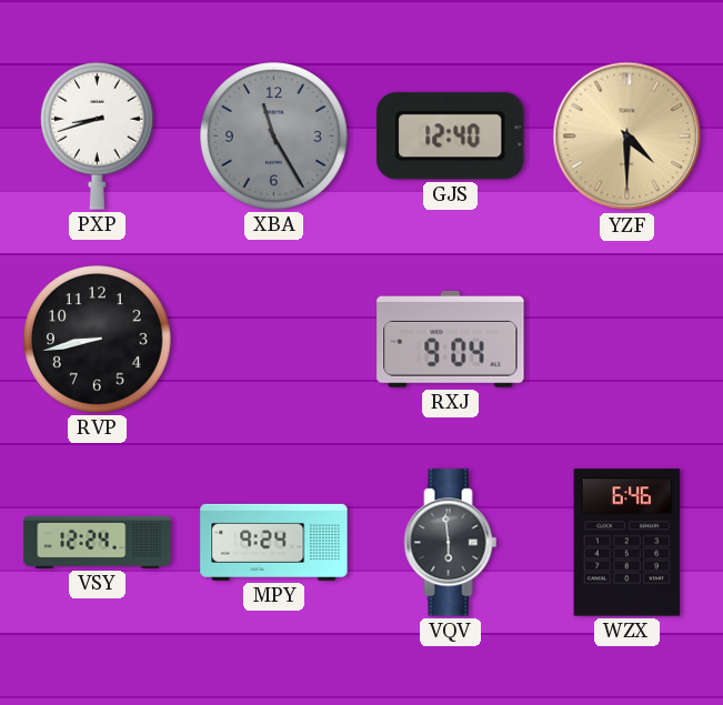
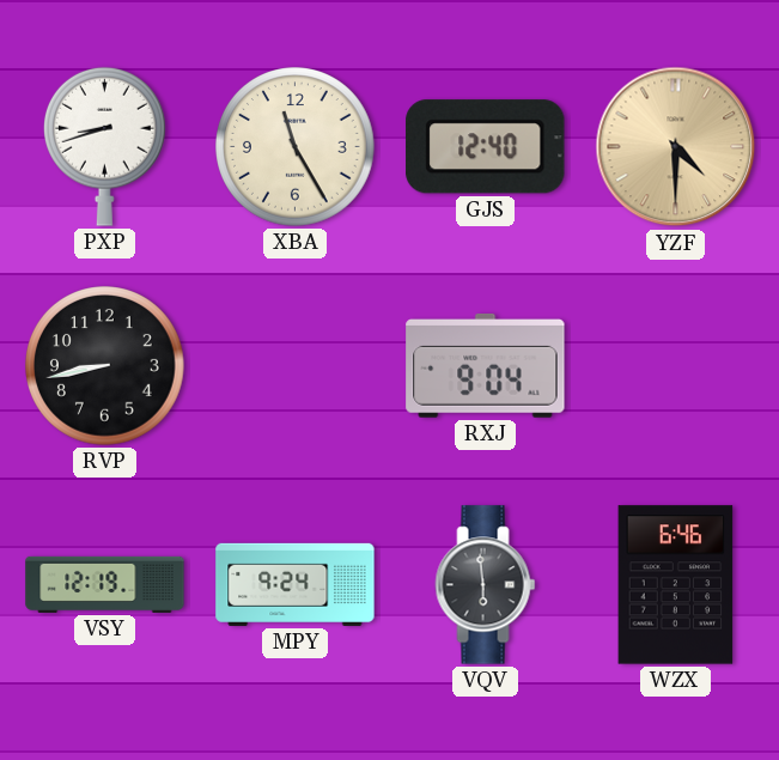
XBA dial: grey -> cream (296, 147)
VSY: 12:24 -> 12:19 (105, 584)
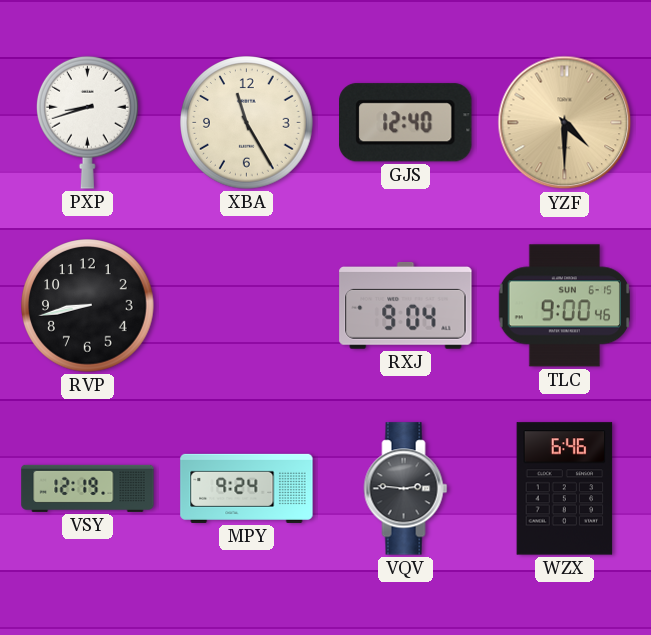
TLC: none -> 9:00 (564, 306)
VQV: 5:59 -> 2:46 (406, 489)
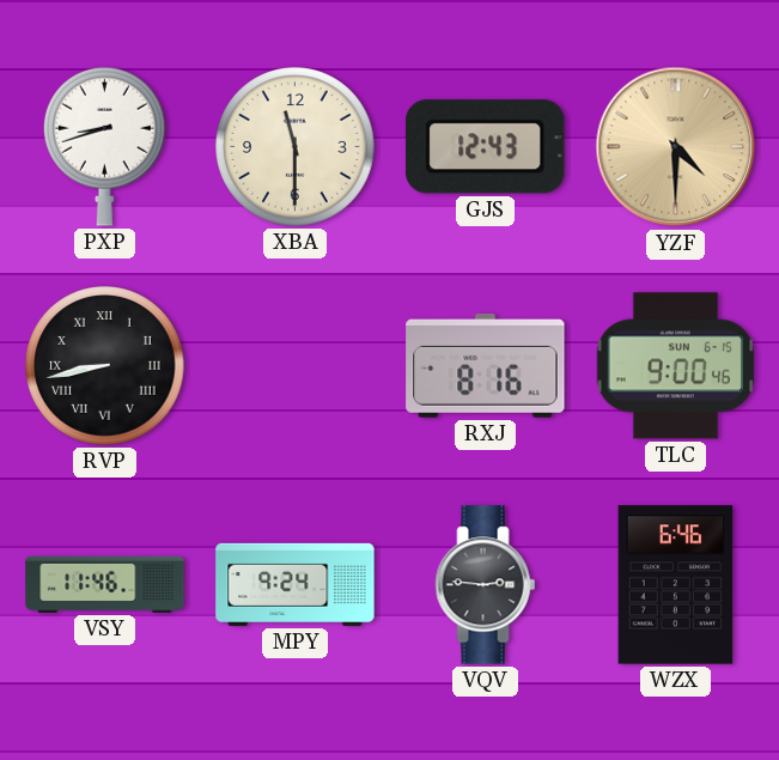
XBA: 11:25 -> 11:30 (296, 147)
GJS: 12:40 -> 12:43 (486, 147)
RVP numerals: Arabic -> Roman (105, 366)
RXJ: 9:04 -> 8:16 (486, 366)
VSY: 12:19 -> 11:46 (105, 584)
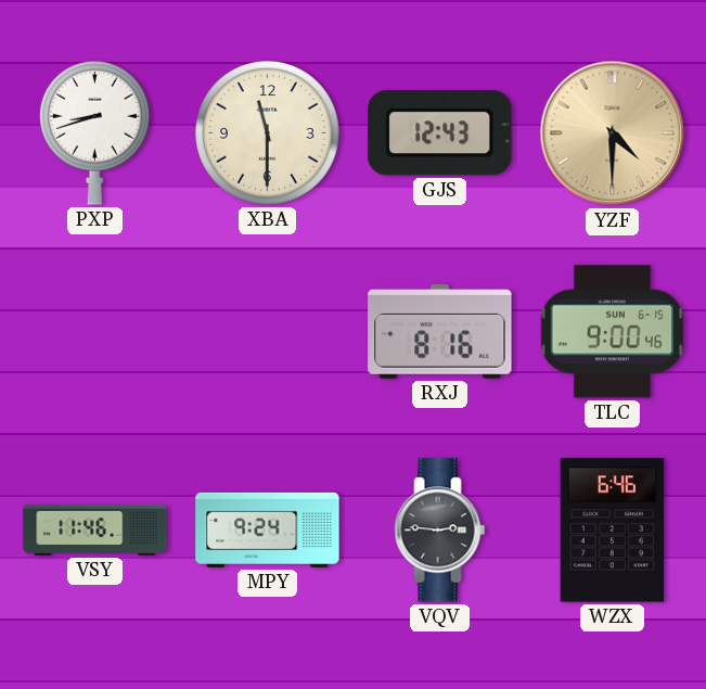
RVP: 8:43 -> none (105, 366)
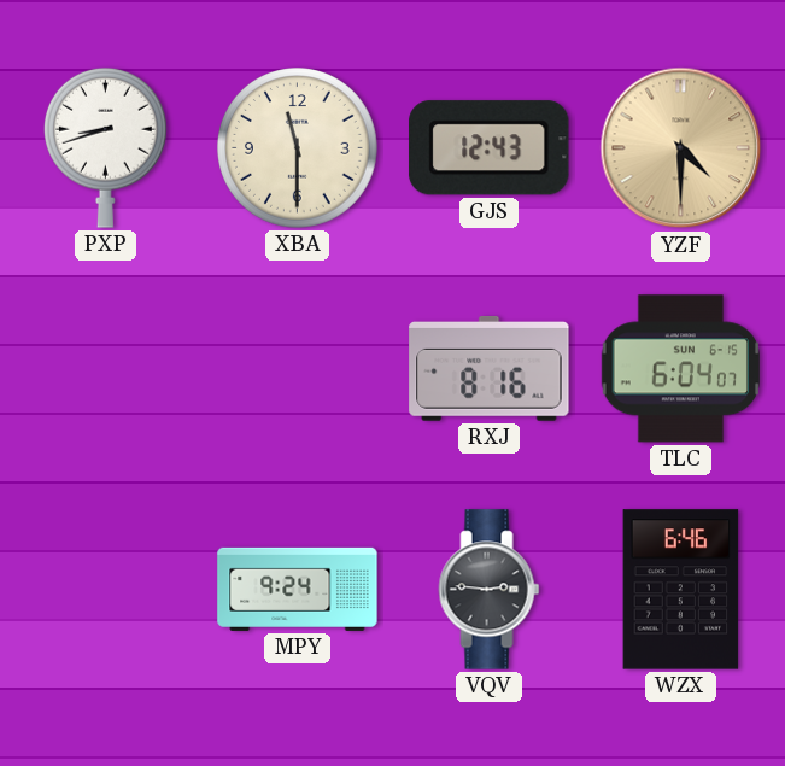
TLC: 9:00 -> 6:04 (680, 369)
VSY: 11:46 -> none (95, 529)
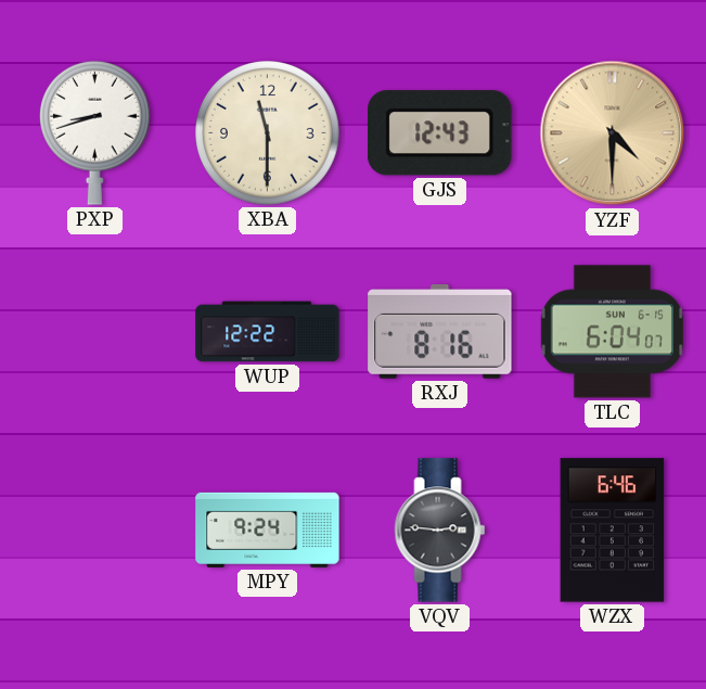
WUP: none -> 12:22 (268, 332)
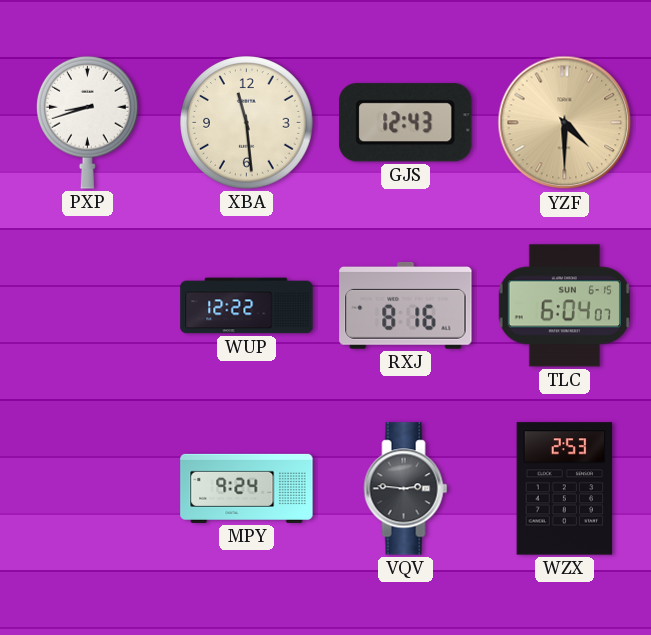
XBA: 11:30 -> 11:29 (247, 123)
WZX: 6:46 -> 2:53 (565, 489)
